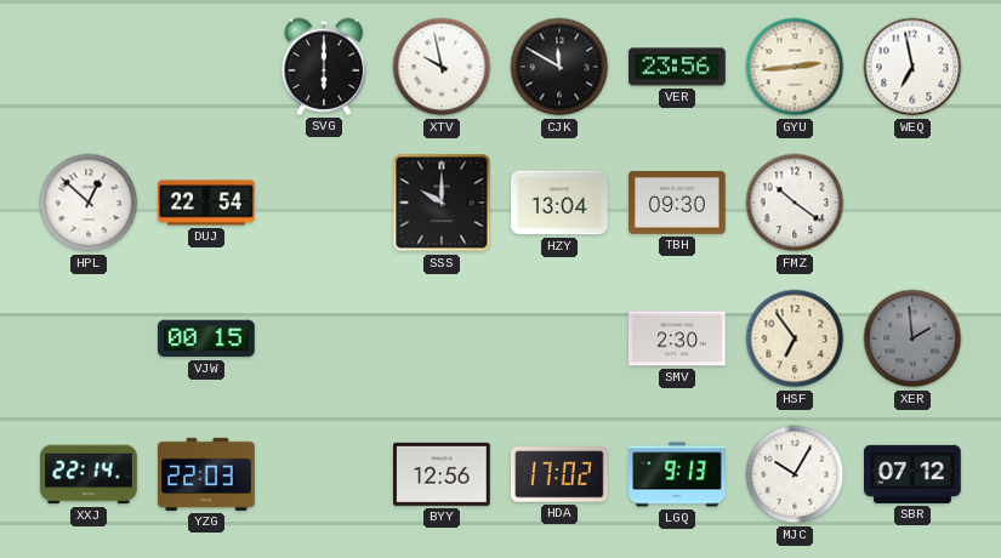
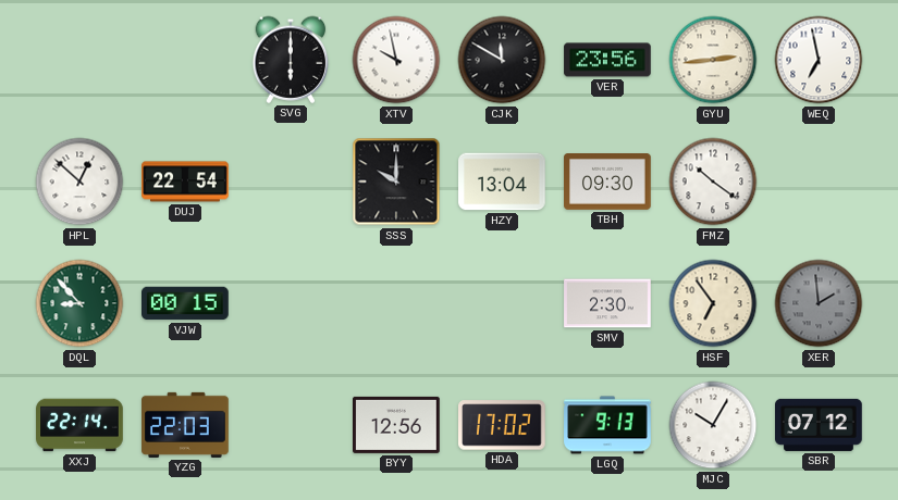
DQL: none -> 8:53 (79, 303)
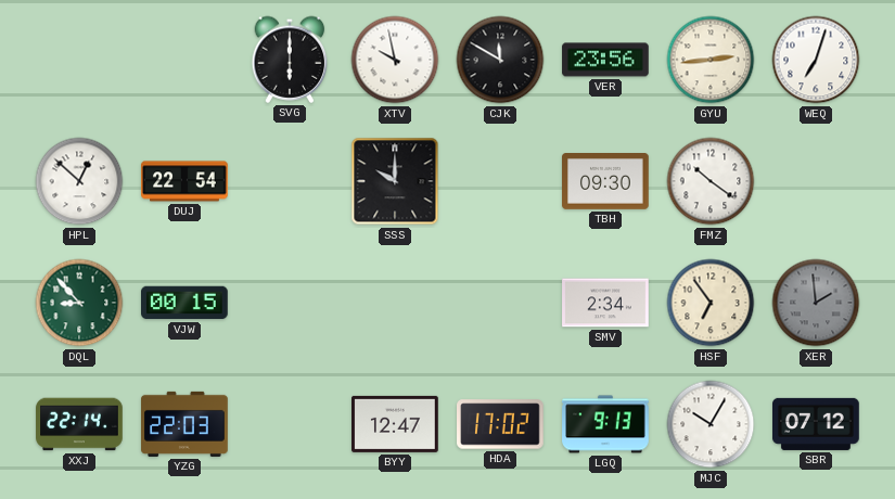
WEQ: 6:58 -> 7:03 (816, 60)
HZY: 13:04 -> none (502, 182)
SMV: 2:30 -> 2:34 (605, 303)
BYY: 12:56 -> 12:47 (396, 424)
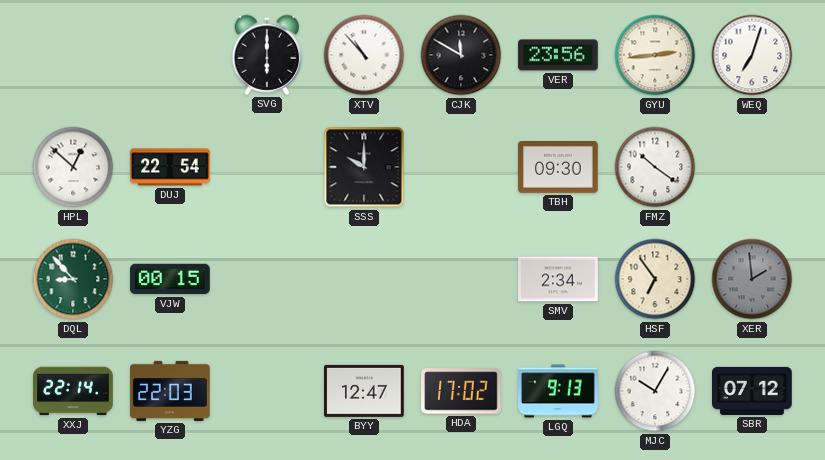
XTV: 9:58 -> 10:53 (364, 55)
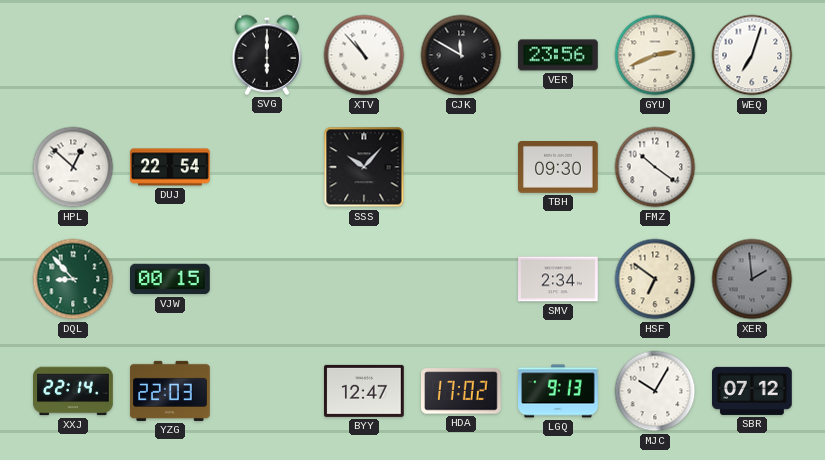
GYU: 2:44 -> 2:41 (655, 55)
SSS: 10:00 -> 10:07 (364, 167)
HSF: 6:54 -> 6:51 (655, 279)
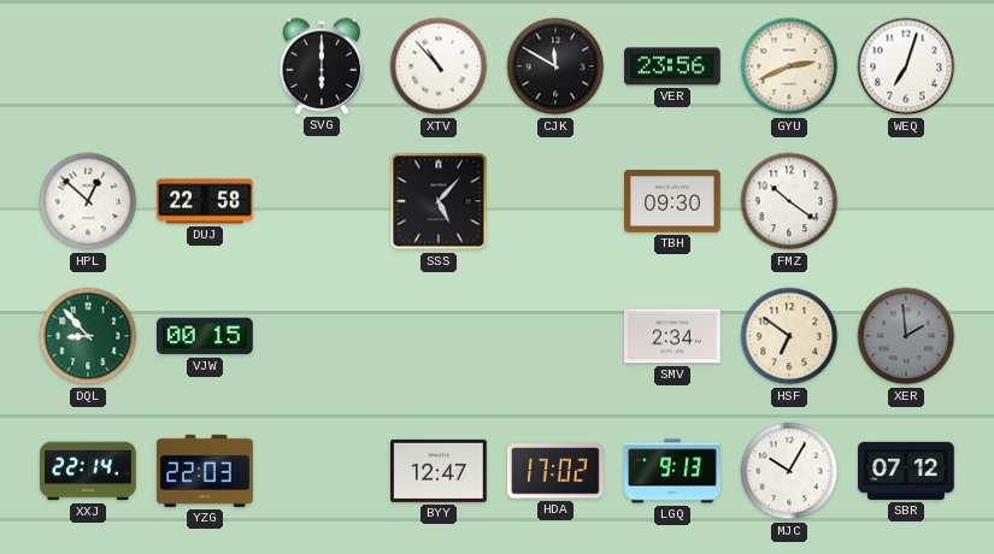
DUJ: 22:54 -> 22:58 (205, 201)
SSS: 10:07 -> 5:07 (439, 201)
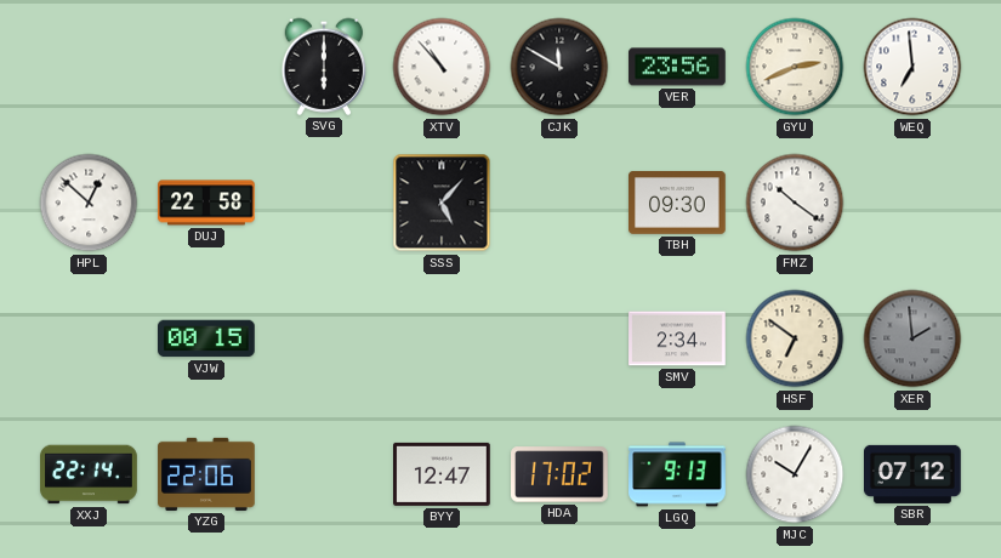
WEQ: 7:03 -> 6:59 (912, 67)
DQL: 8:53 -> none (88, 336)
YZG: 22:03 -> 22:06 (206, 474)
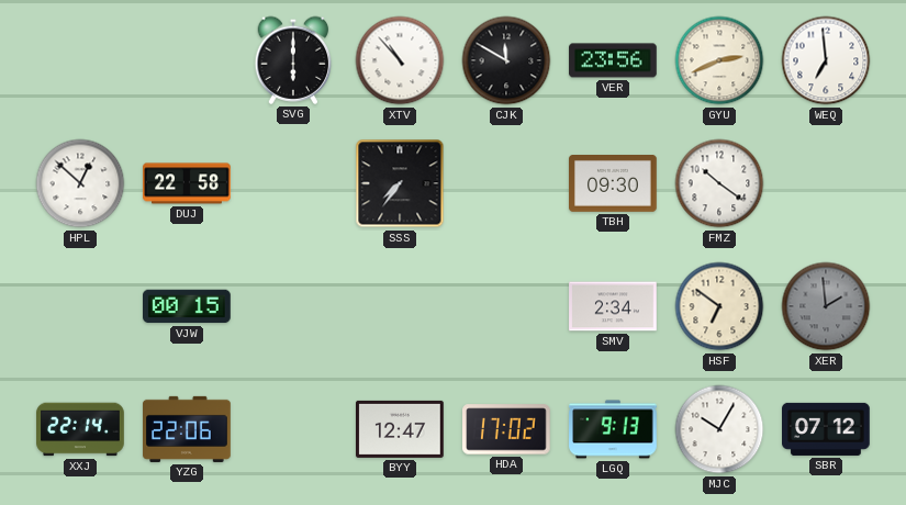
SSS: 5:07 -> 7:36 (400, 183)
